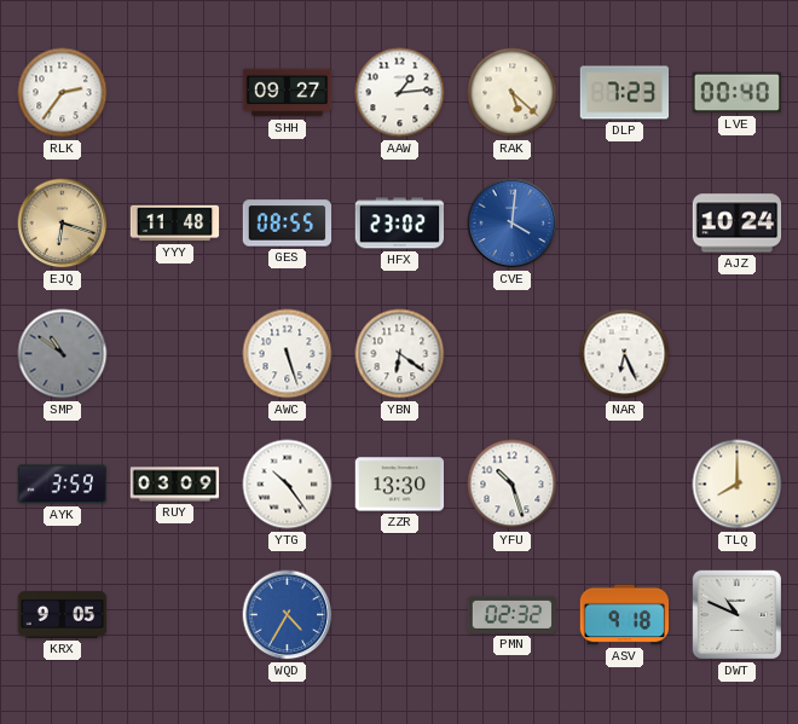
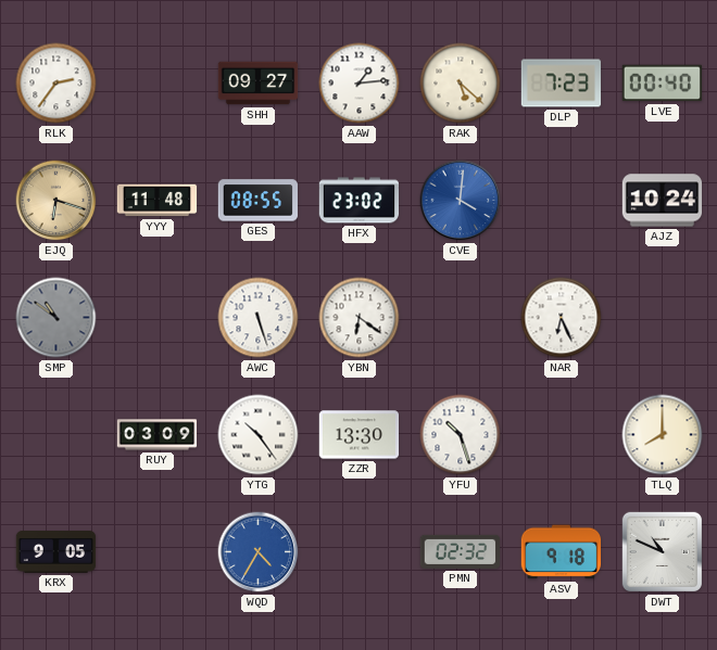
AYK: 3:59 -> none (63, 485)
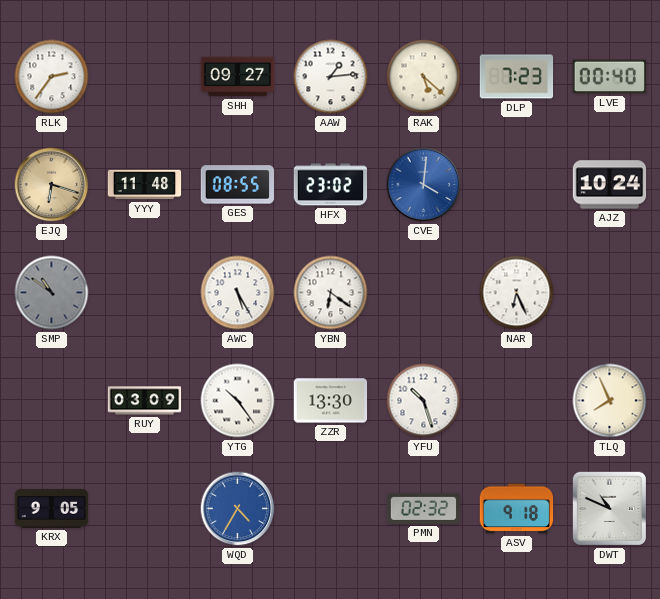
AWC: 5:27 -> 5:25 (238, 293)
TLQ: 8:00 -> 7:56 (610, 401)
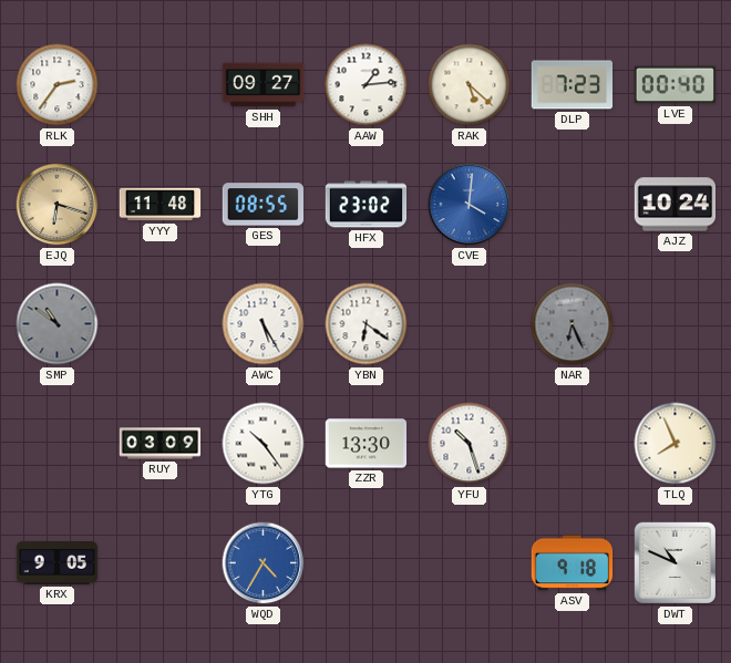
NAR dial: white -> grey (573, 324)
PMN: 02:32 -> none (424, 508)
